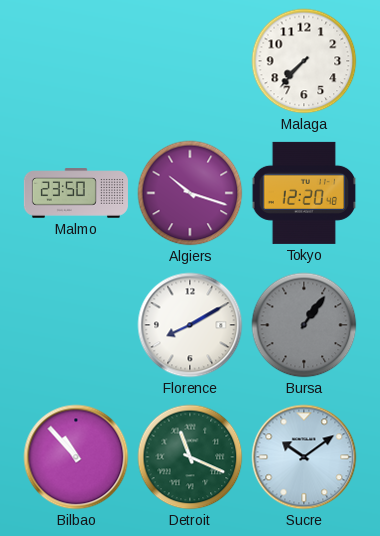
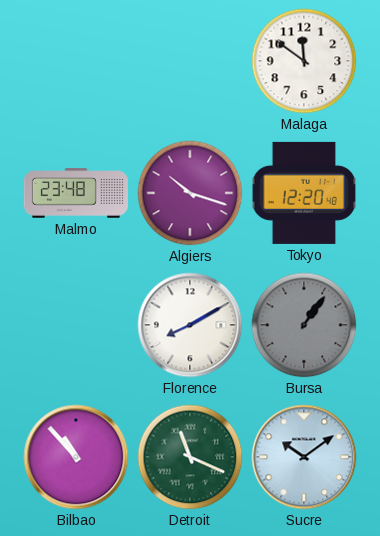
Malaga: 7:37 -> 11:51 (304, 61)
Malmo: 23:50 -> 23:48 (76, 193)
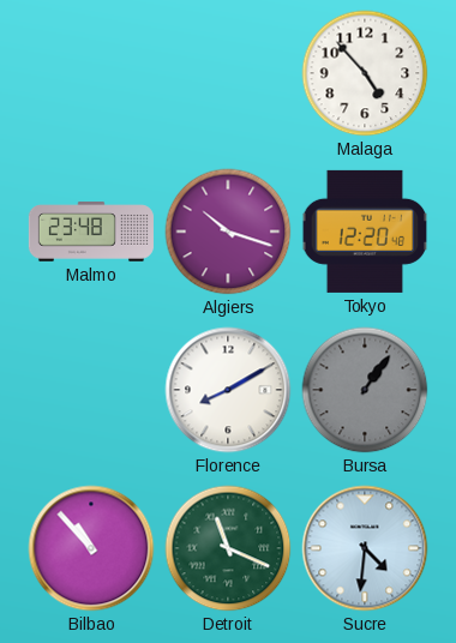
Malaga: 11:51 -> 4:53 (365, 73)
Sucre: 10:09 -> 4:31 (365, 548)
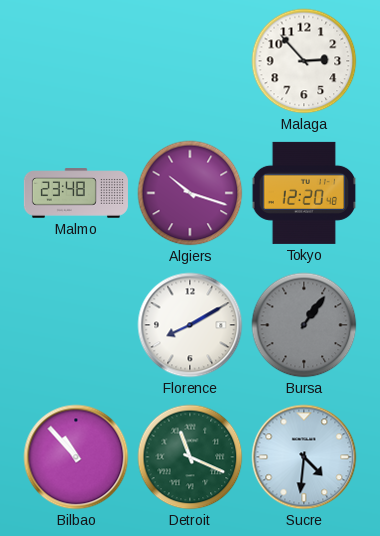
Malaga: 4:53 -> 2:53 (304, 61)
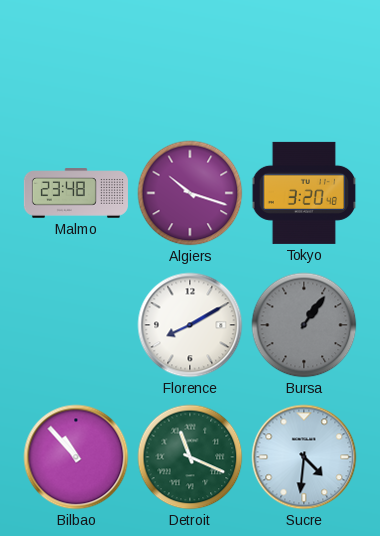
Malaga: 2:53 -> none (304, 61)
Tokyo: 12:20 -> 3:20 (304, 193)
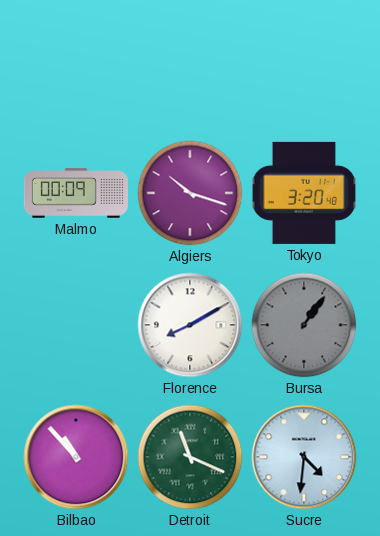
Malmo: 23:48 -> 00:09 (76, 193)
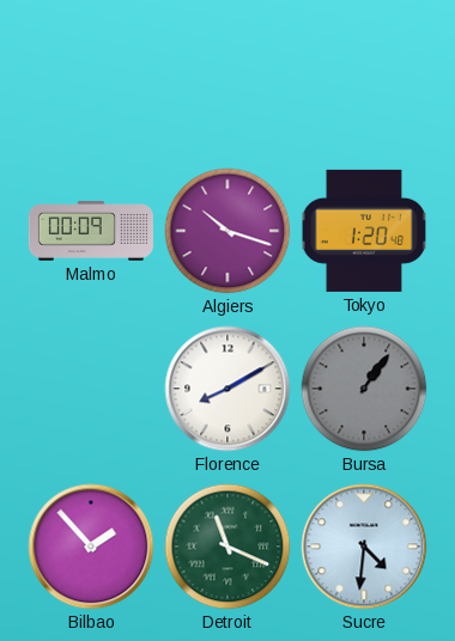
Tokyo: 3:20 -> 1:20 (364, 231)
Bilbao: 10:53 -> 1:53 (91, 547)
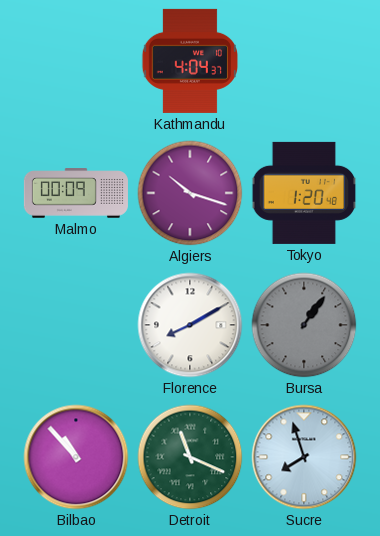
Kathmandu: none -> 4:04 (189, 61)
Bilbao: 1:53 -> 10:53 (76, 457)
Sucre: 4:31 -> 7:57 (304, 457)
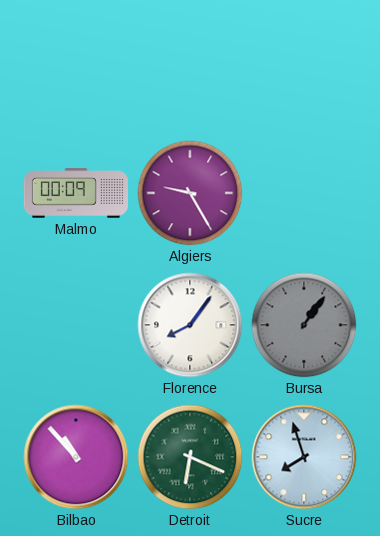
Kathmandu: 4:04 -> none (189, 61)
Algiers: 10:18 -> 9:25 (190, 193)
Tokyo: 1:20 -> none (304, 193)
Florence: 8:10 -> 8:06 (190, 325)
Detroit: 11:19 -> 6:19 (190, 457)
